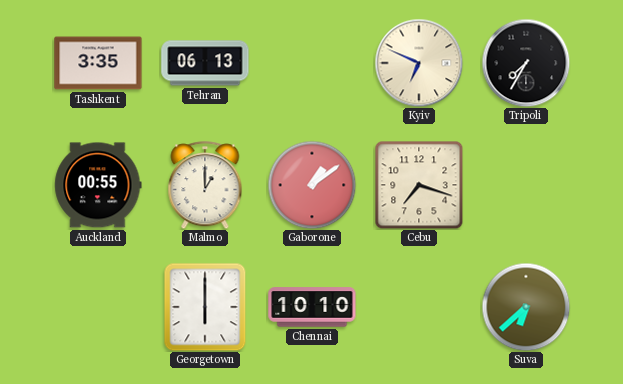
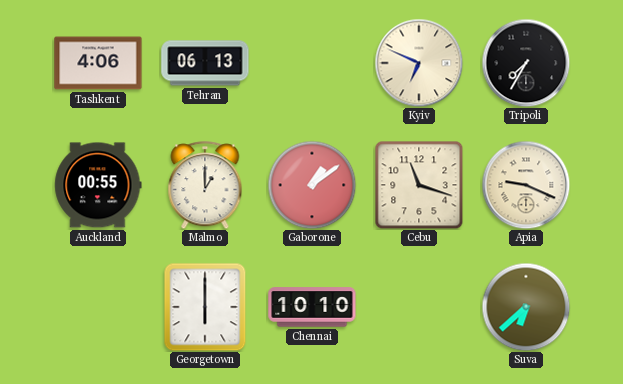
Tashkent: 3:35 -> 4:06 (98, 63)
Cebu: 7:18 -> 11:18 (419, 185)
Apia: none -> 9:19 (526, 185)
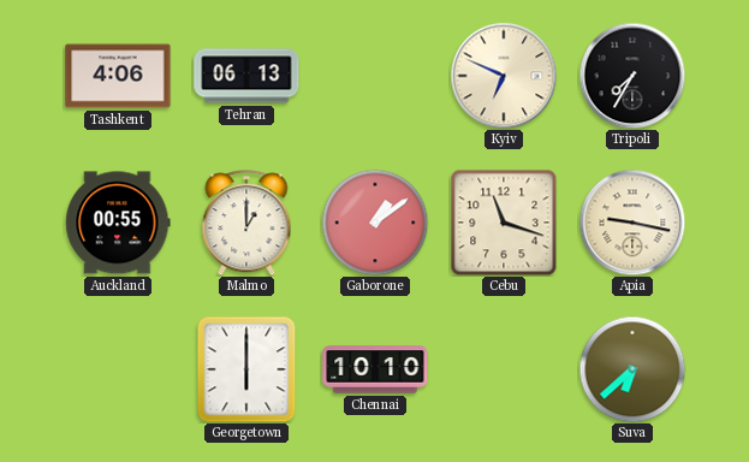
Apia: 9:19 -> 9:17 (632, 223)
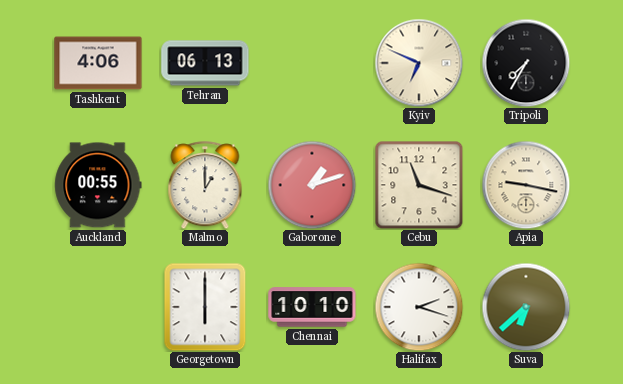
Gaborone: 1:09 -> 1:12 (312, 185)
Halifax: none -> 2:18 (419, 307)
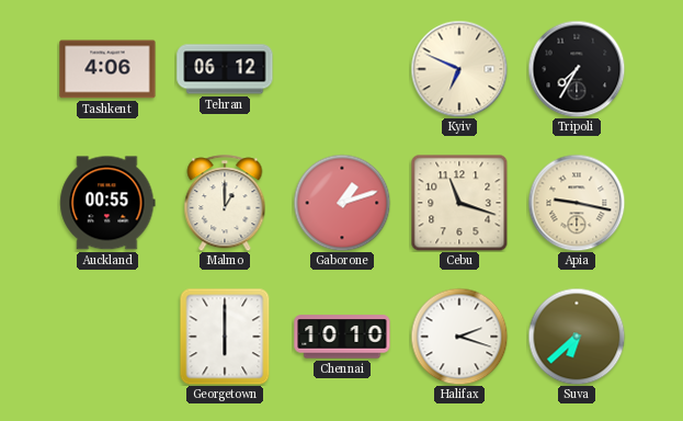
Tehran: 06:13 -> 06:12 (225, 69)
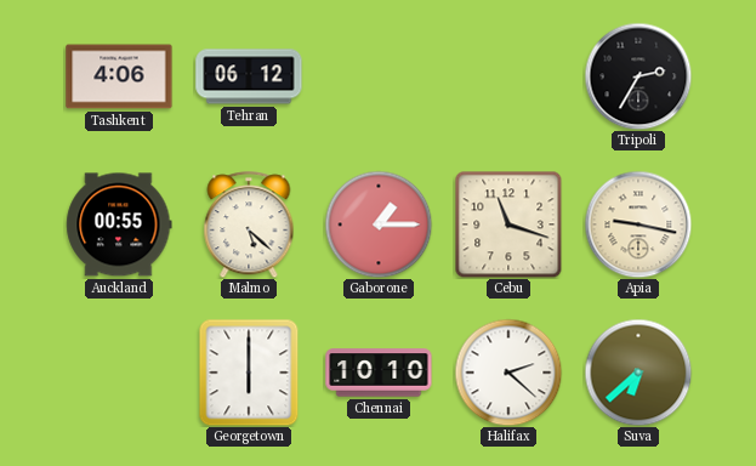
Kyiv: 6:49 -> none (459, 69)
Tripoli: 7:35 -> 2:35 (638, 76)
Malmo: 1:00 -> 5:22 (249, 225)
Gaborone: 1:12 -> 1:15 (379, 225)
Halifax: 2:18 -> 2:22 (508, 373)
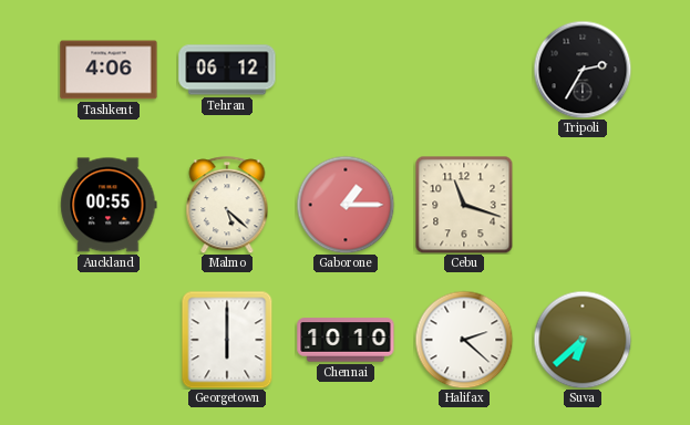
Apia: 9:17 -> none (638, 225)
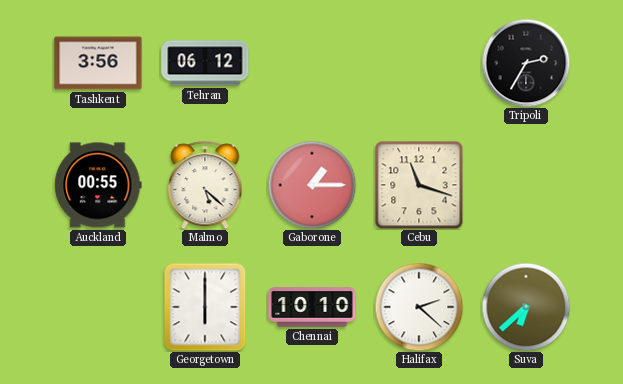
Tashkent: 4:06 -> 3:56 (98, 63)
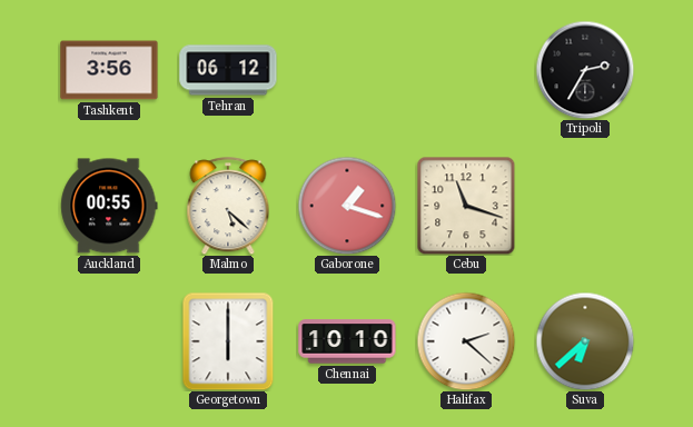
Gaborone: 1:15 -> 1:18 (347, 206)
